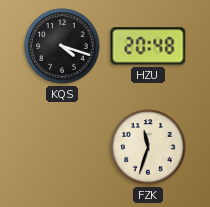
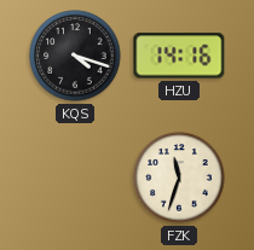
HZU: 20:48 -> 14:16 (179, 56)
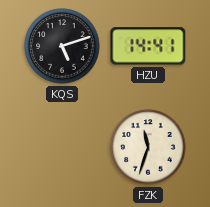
KQS: 4:18 -> 5:12 (62, 46)
HZU: 14:16 -> 14:41 (148, 46)
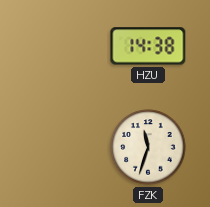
KQS: 5:12 -> none (62, 46)
HZU: 14:41 -> 14:38 (148, 46)
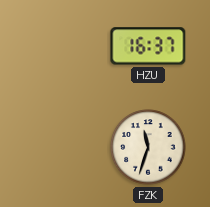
HZU: 14:38 -> 16:37 (148, 46)
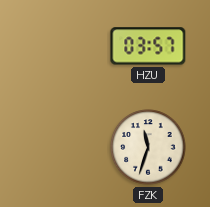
HZU: 16:37 -> 03:57 (148, 46)
